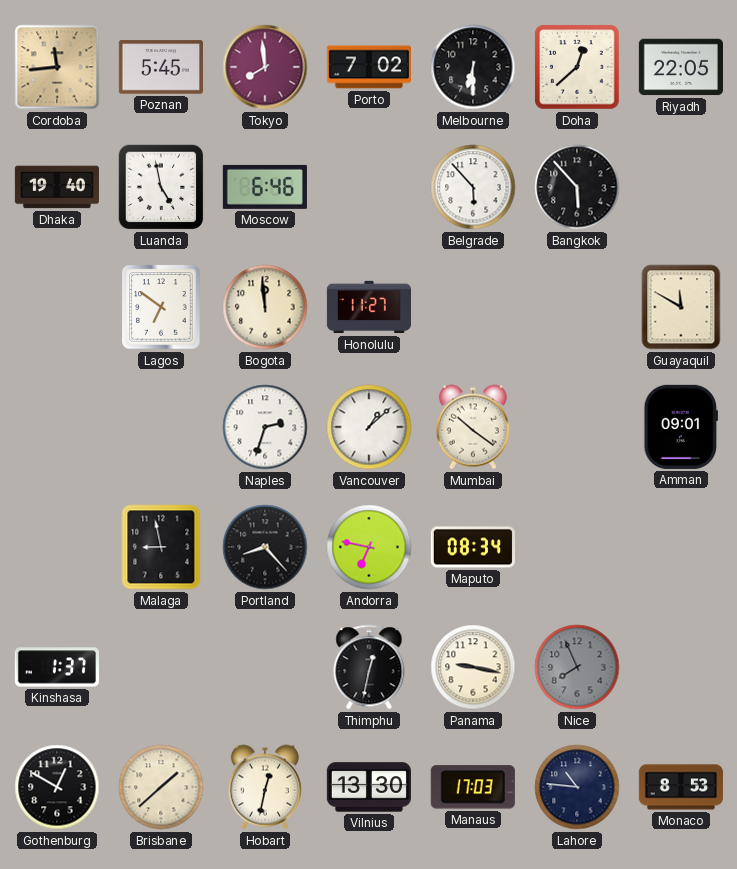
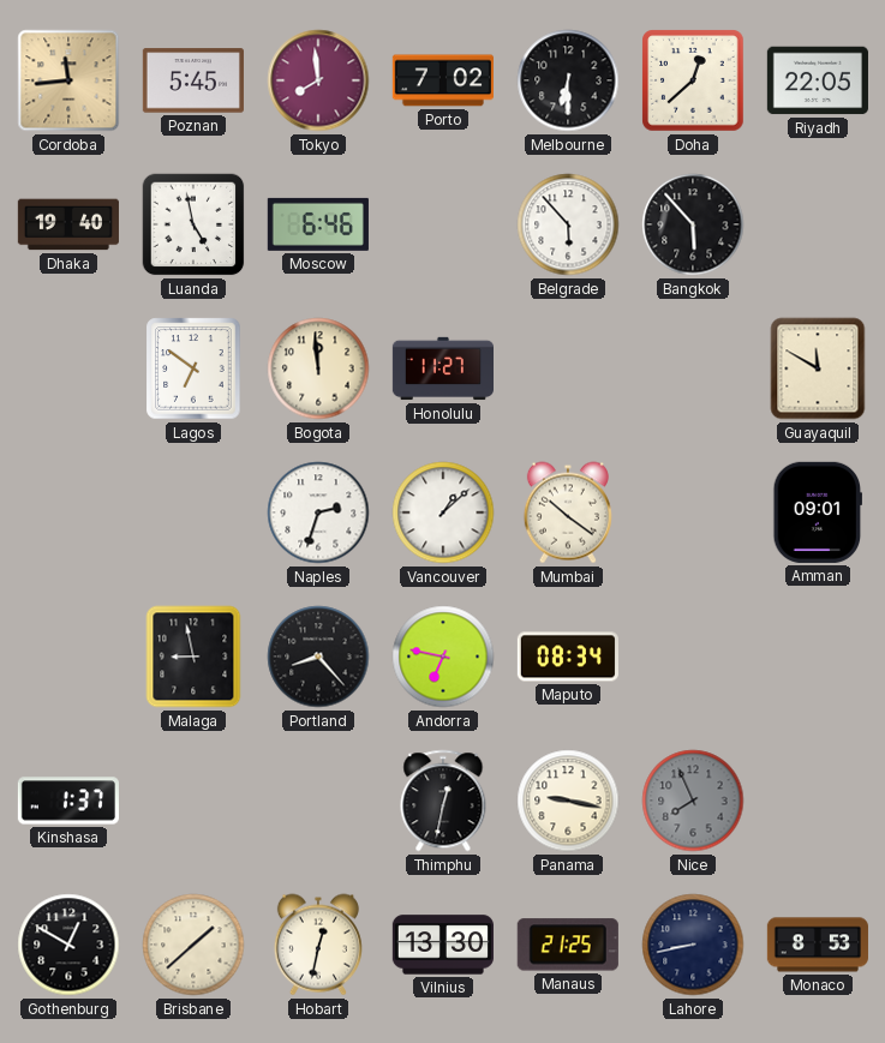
Manaus: 17:03 -> 21:25 (568, 945)
Lahore: 10:46 -> 8:43 (693, 945)
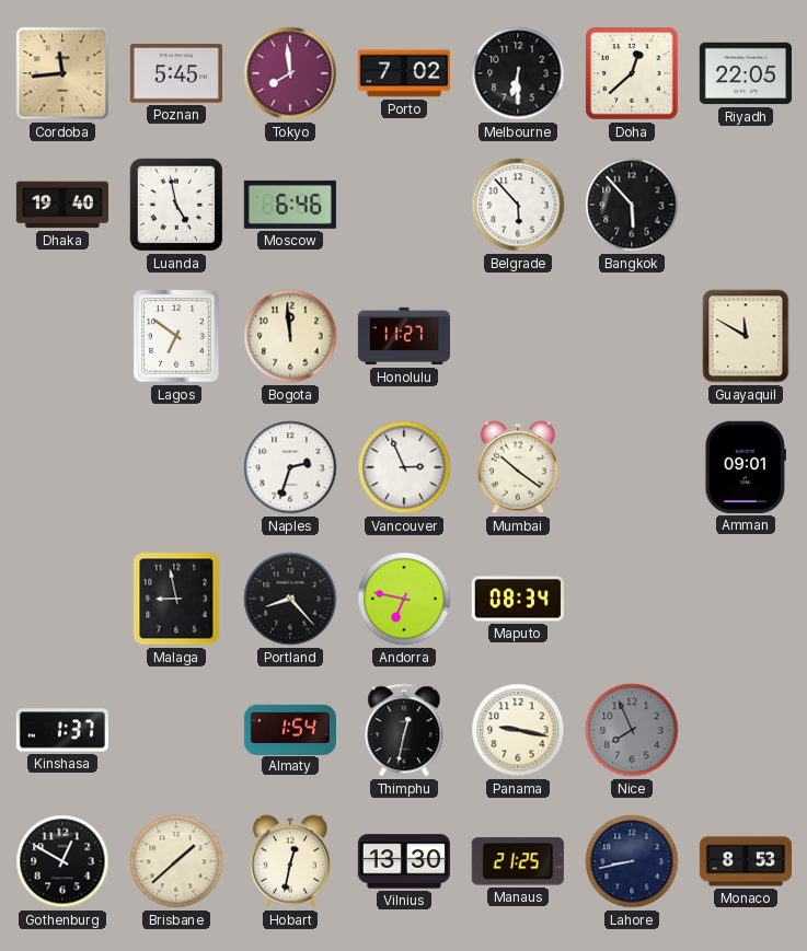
Vancouver: 1:08 -> 2:56 (404, 467)
Almaty: none -> 1:54 (290, 729)
